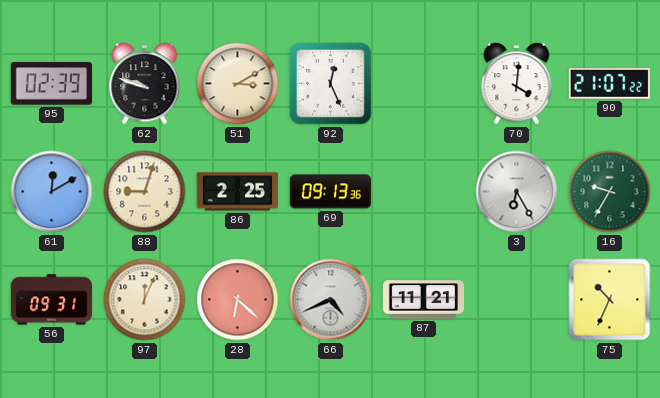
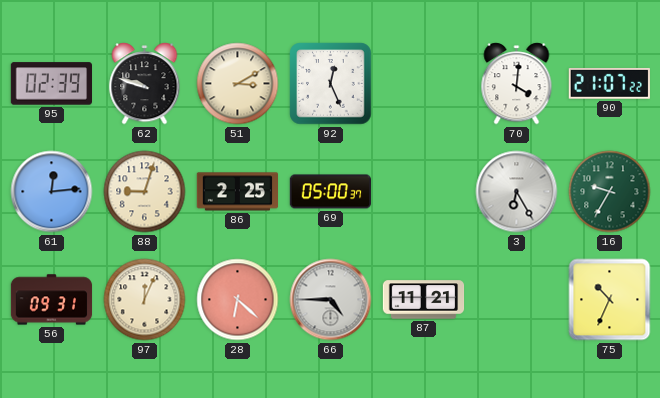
61: 12:10 -> 12:14 (52, 192)
69: 09:13 -> 05:00 (331, 192)
66: 4:41 -> 4:45 (331, 300)
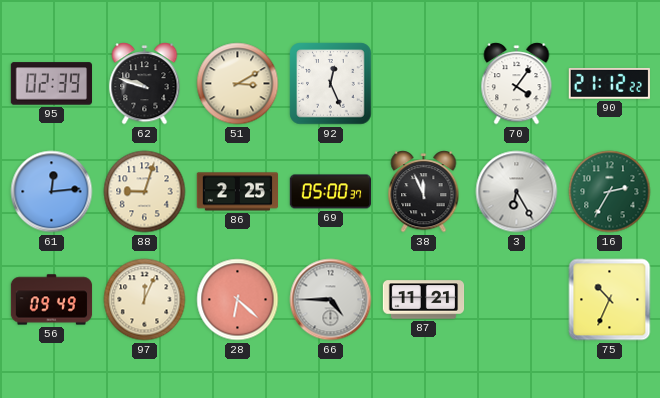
70: 4:01 -> 4:06 (517, 84)
90: 21:07 -> 21:12 (609, 83)
38: none -> 11:56 (424, 192)
16: 9:35 -> 2:35 (610, 192)
56: 09:31 -> 09:49 (52, 300)
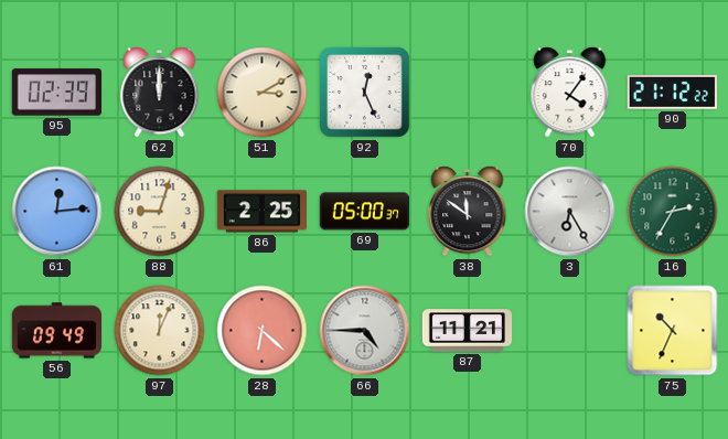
62: 9:48 -> 12:00 (160, 93)
38: 11:56 -> 11:51 (468, 212)
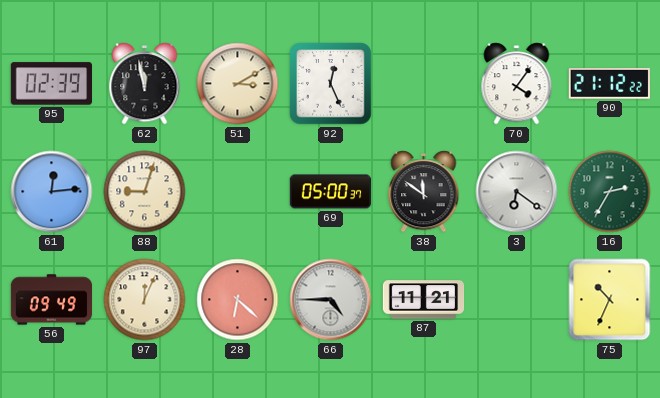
62: 12:00 -> 11:58 (145, 84)
86: 2:25 -> none (261, 212)
3: 6:25 -> 6:21 (517, 192)
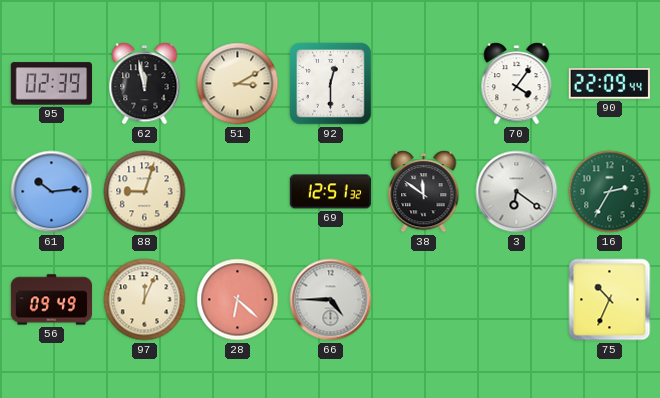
92: 12:26 -> 12:30 (331, 84)
90: 21:12 -> 22:09 (609, 83)
61: 12:14 -> 10:14 (52, 192)
69: 05:00 -> 12:51 (331, 192)
87: 11:21 -> none (424, 300)
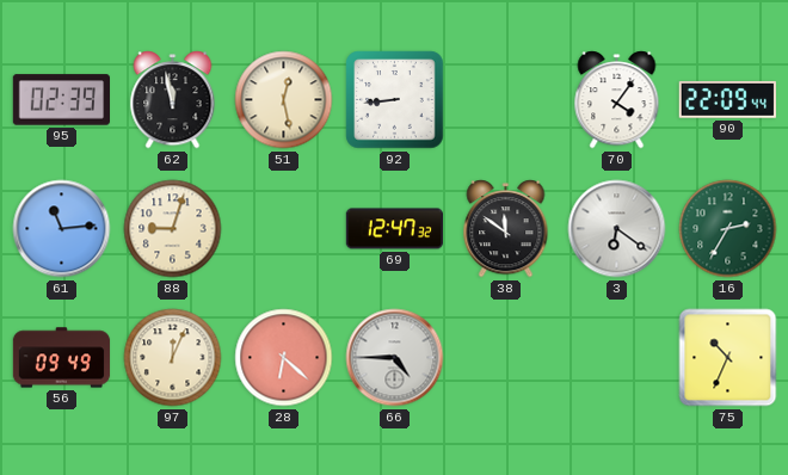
51: 3:10 -> 12:28 (284, 100)
92: 12:30 -> 8:44 (395, 100)
61: 10:14 -> 11:14 (62, 229)
69: 12:51 -> 12:47 (395, 229)
